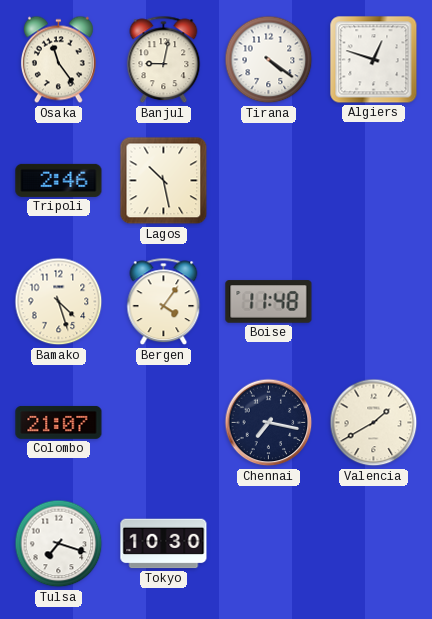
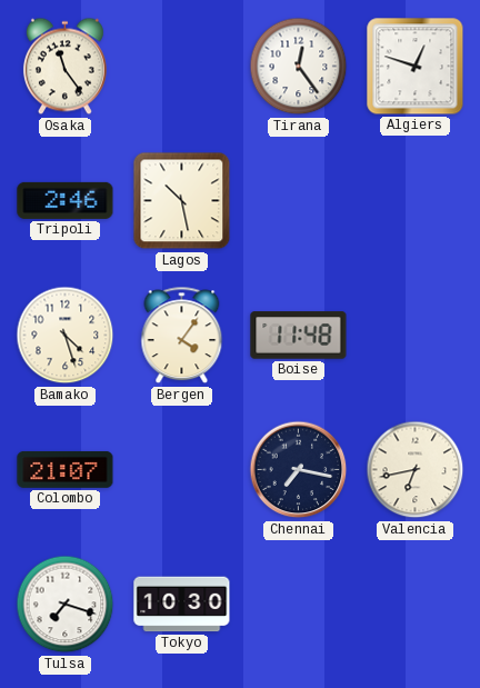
Banjul: 9:02 -> none (164, 60)
Tirana: 4:21 -> 12:24 (299, 67)
Valencia: 1:40 -> 6:43 (416, 470)
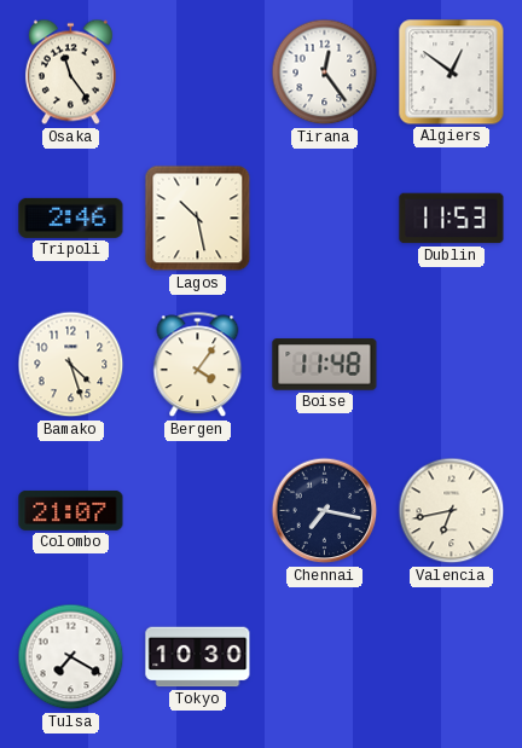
Algiers: 12:48 -> 12:51 (452, 73)
Dublin: none -> 11:53 (452, 219)
Tulsa: 7:18 -> 7:20 (71, 657)
